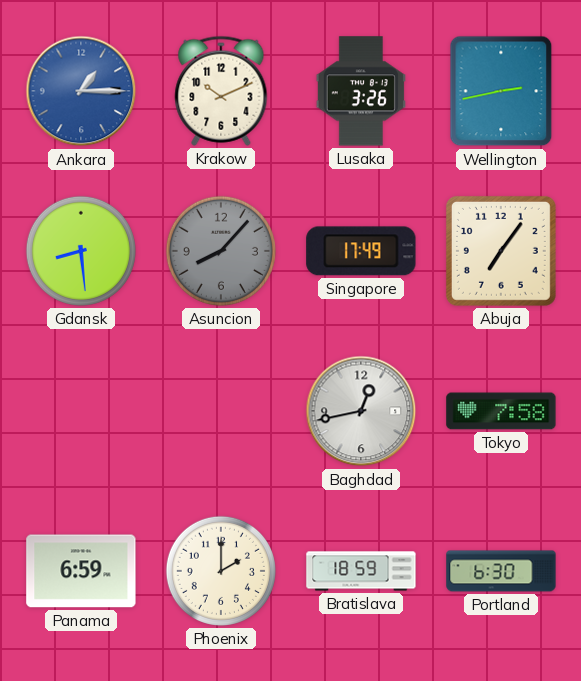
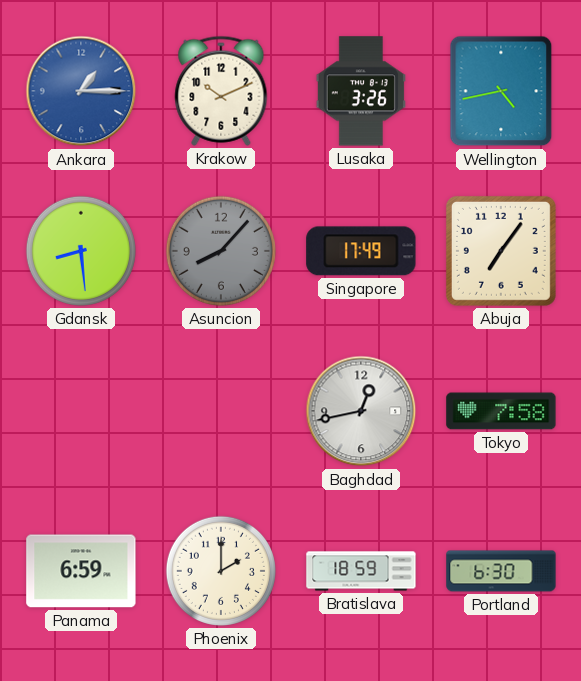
Wellington: 2:43 -> 4:43 (501, 91)
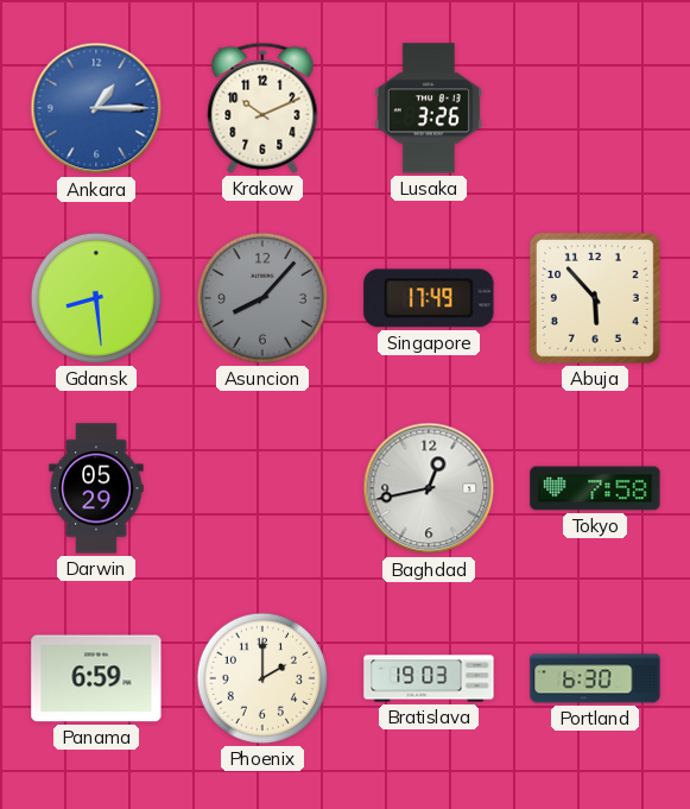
Wellington: 4:43 -> none (501, 91)
Abuja: 7:06 -> 5:53 (595, 298)
Darwin: none -> 05:29 (96, 488)
Bratislava: 18:59 -> 19:03 (429, 678)
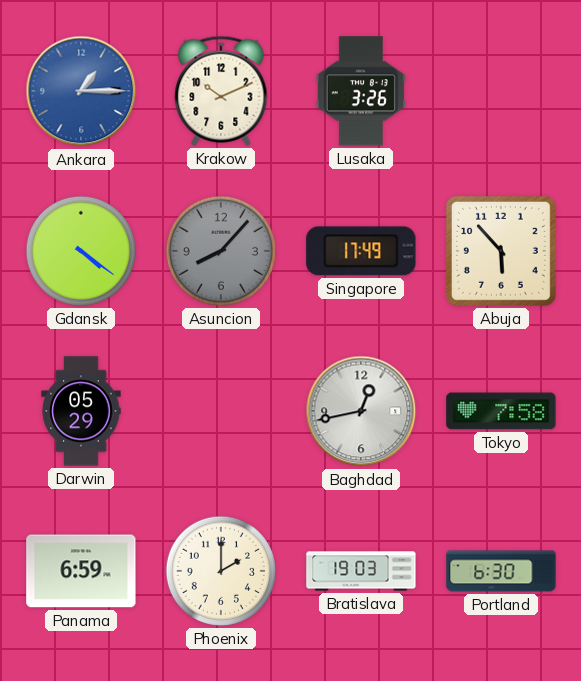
Gdansk: 8:29 -> 4:21 (81, 251)
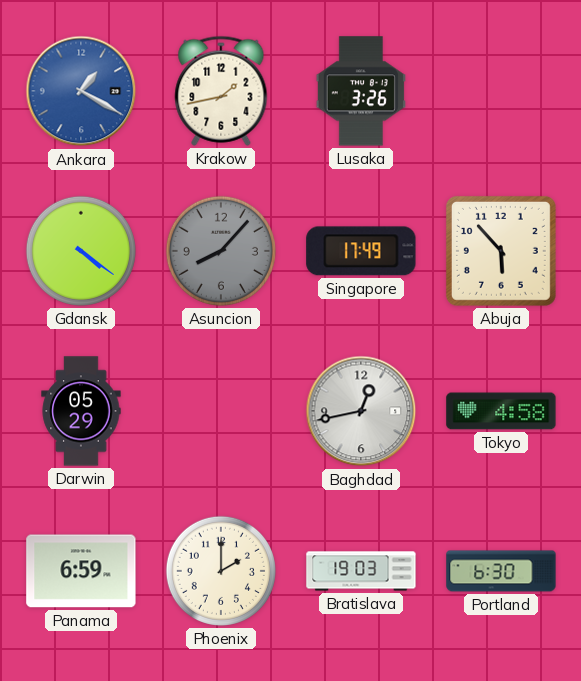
Ankara: 1:15 -> 1:20 (81, 91)
Krakow: 10:11 -> 1:43 (221, 91)
Tokyo: 7:58 -> 4:58 (501, 411)
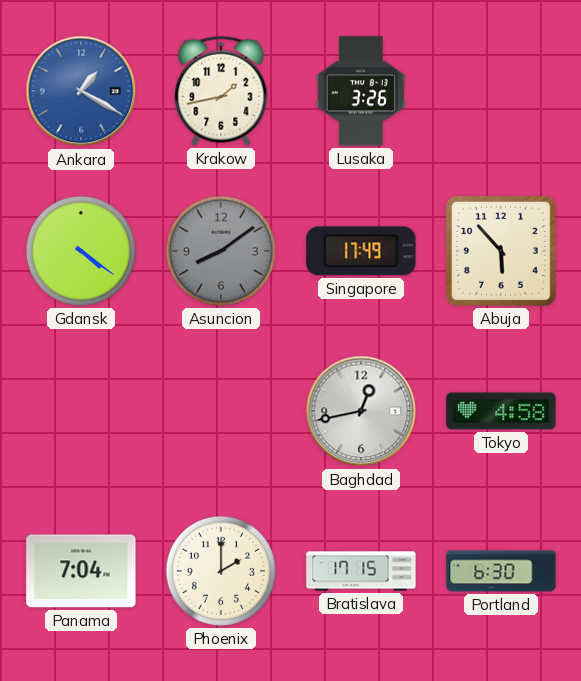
Asuncion: 8:07 -> 8:09 (221, 251)
Darwin: 05:29 -> none (81, 411)
Panama: 6:59 -> 7:04 (81, 571)
Bratislava: 19:03 -> 17:15 (361, 571)
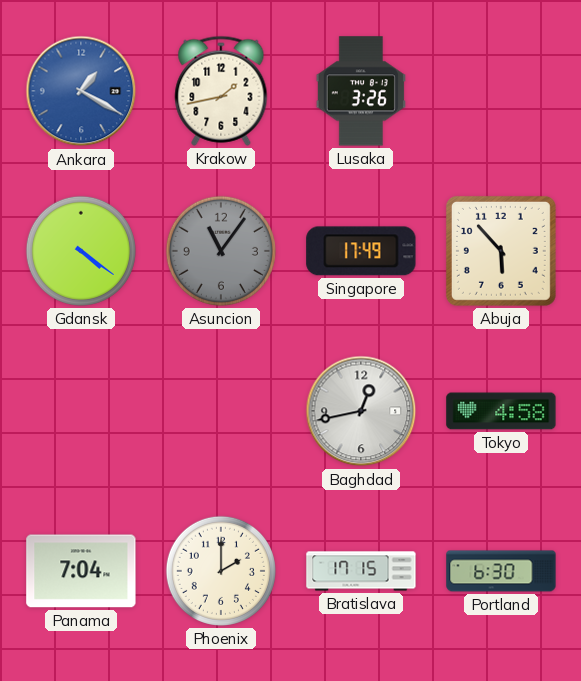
Asuncion: 8:09 -> 11:06 (221, 251)
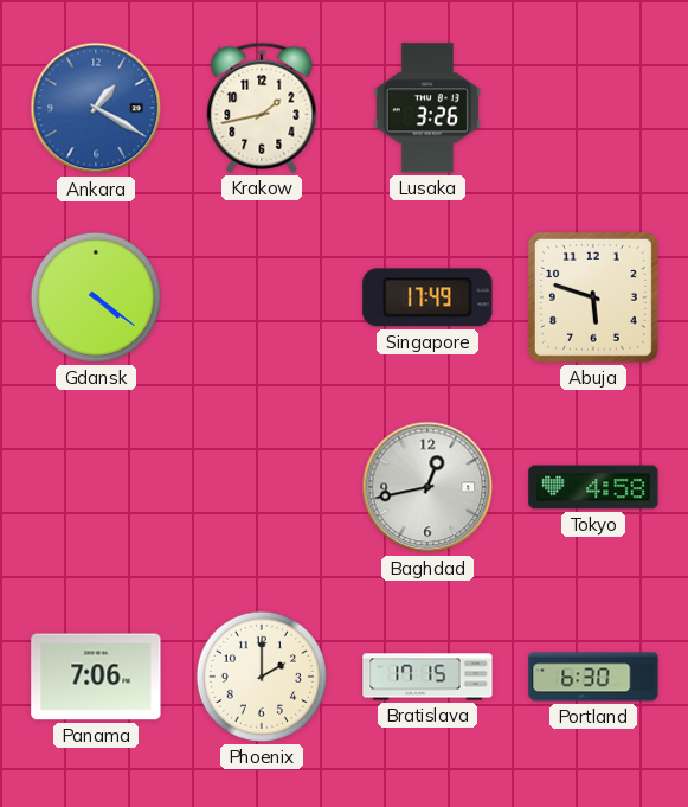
Asuncion: 11:06 -> none (221, 251)
Abuja: 5:53 -> 5:48 (593, 297)
Panama: 7:04 -> 7:06 (96, 677)
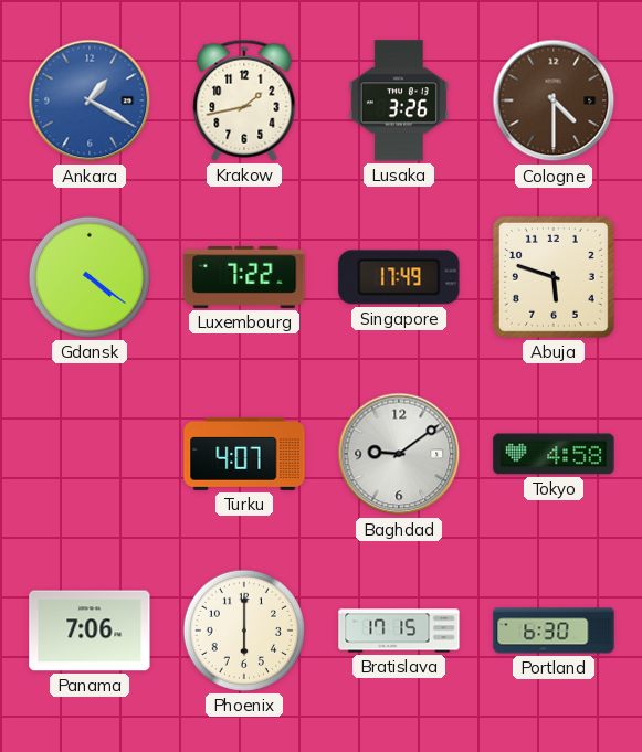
Cologne: none -> 4:30 (554, 100)
Luxembourg: none -> 7:22 (244, 277)
Turku: none -> 4:07 (244, 454)
Baghdad: 12:43 -> 9:09 (399, 454)
Phoenix: 2:00 -> 6:00 (244, 631)
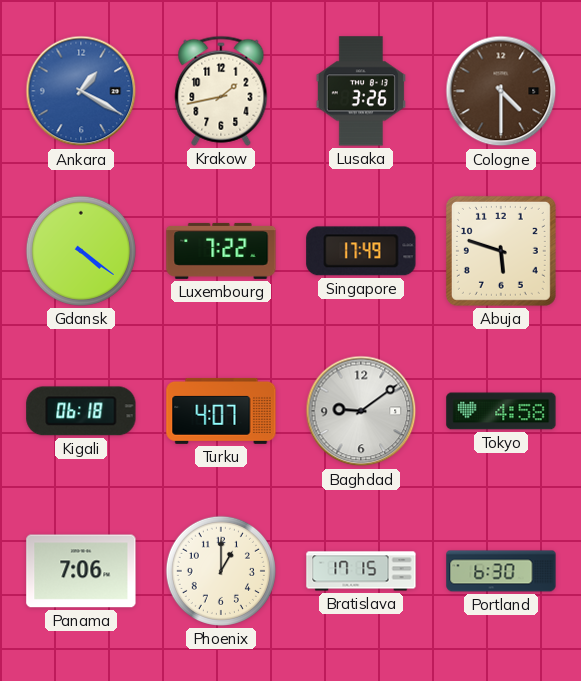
Kigali: none -> 06:18 (81, 411)
Phoenix: 6:00 -> 1:00 (221, 571)
